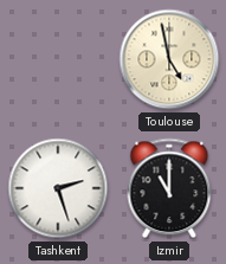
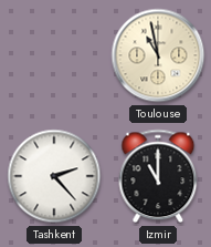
Toulouse: 4:58 -> 10:58 (158, 55)
Tashkent: 2:27 -> 2:23 (54, 176)
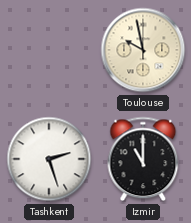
Toulouse: 10:58 -> 9:58 (143, 50)
Tashkent: 2:23 -> 2:27 (49, 159)
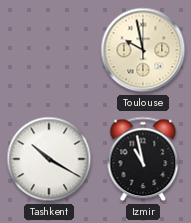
Tashkent: 2:27 -> 10:20 (49, 159)
Izmir: 11:00 -> 10:58 (143, 159)
